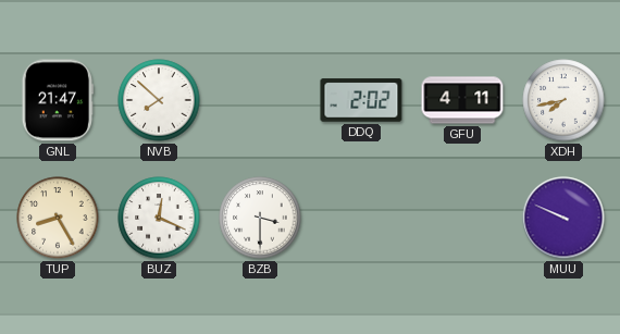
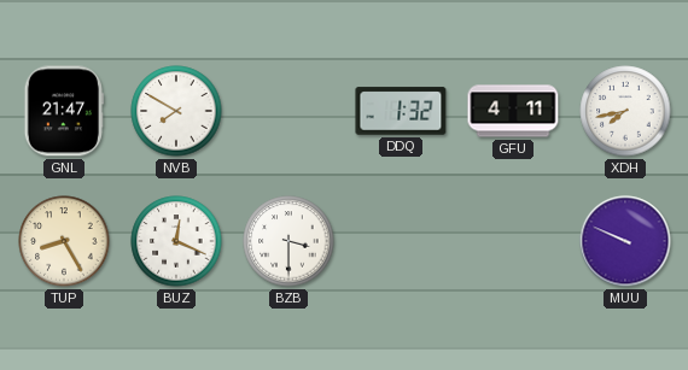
NVB: 7:52 -> 7:50 (176, 111)
DDQ: 2:02 -> 1:32 (401, 111)
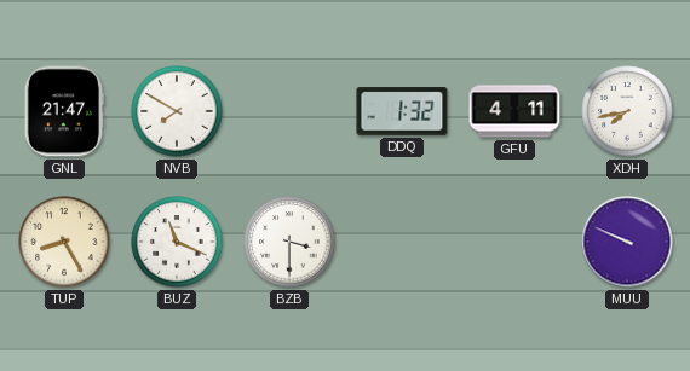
BUZ: 12:19 -> 11:19 (177, 242)
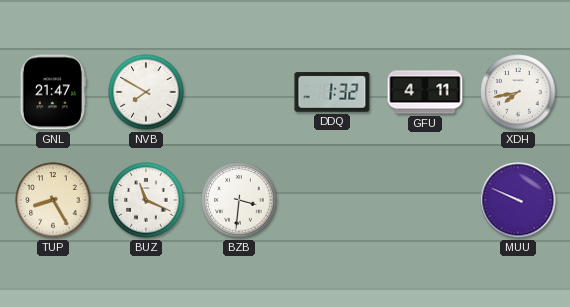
BZB: 3:30 -> 3:31 (239, 200)
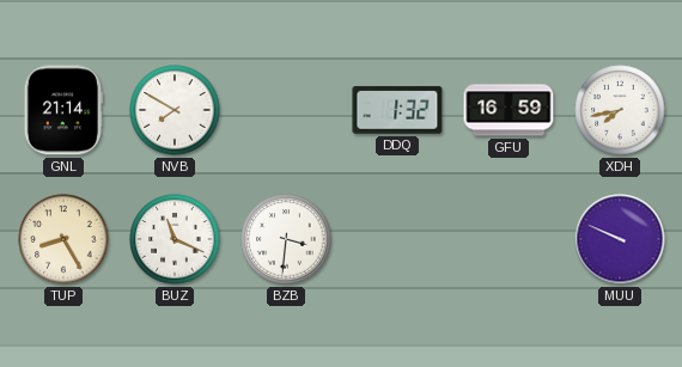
GNL: 21:47 -> 21:14 (63, 110)
GFU: 4:11 -> 16:59 (509, 110)
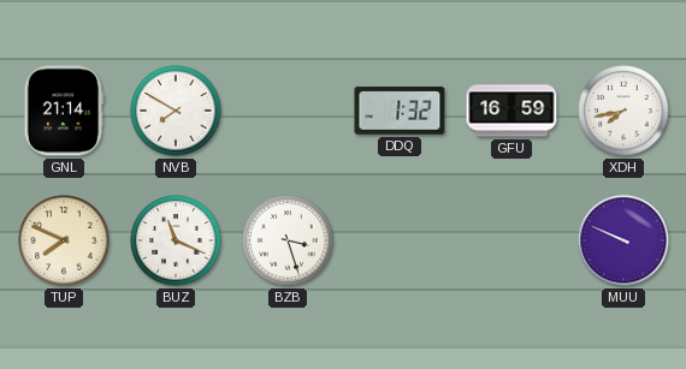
TUP: 8:25 -> 7:49 (64, 240)
BZB: 3:31 -> 3:27 (288, 240)
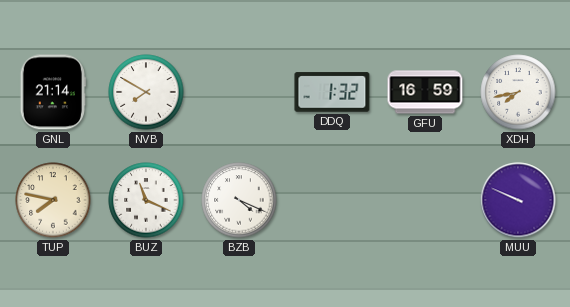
TUP: 7:49 -> 7:47 (53, 200)
BZB: 3:27 -> 4:19 (239, 200)
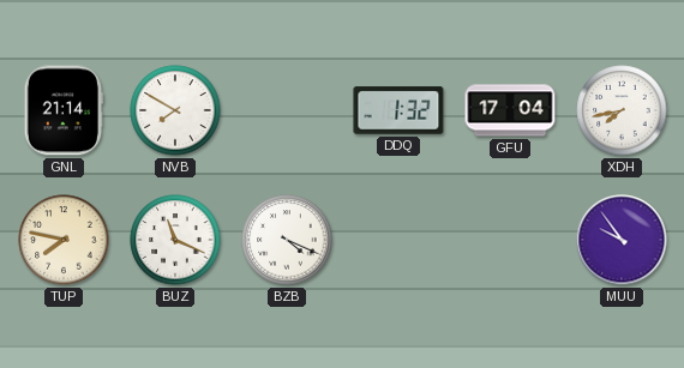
GFU: 16:59 -> 17:04 (510, 110)
MUU: 9:49 -> 9:54 (622, 240)
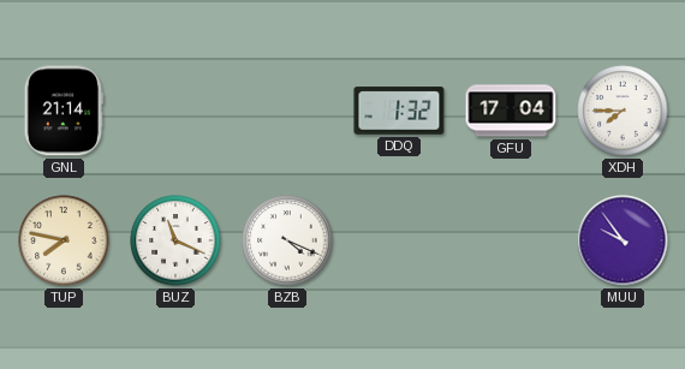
NVB: 7:50 -> none (175, 110)
XDH: 7:43 -> 7:45 (623, 111)
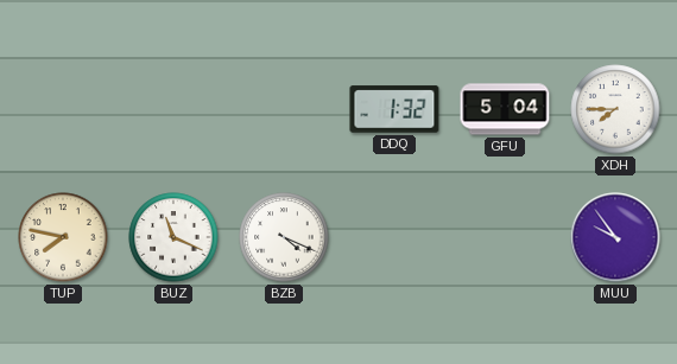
GNL: 21:14 -> none (64, 111)
GFU: 17:04 -> 5:04 (505, 109)
